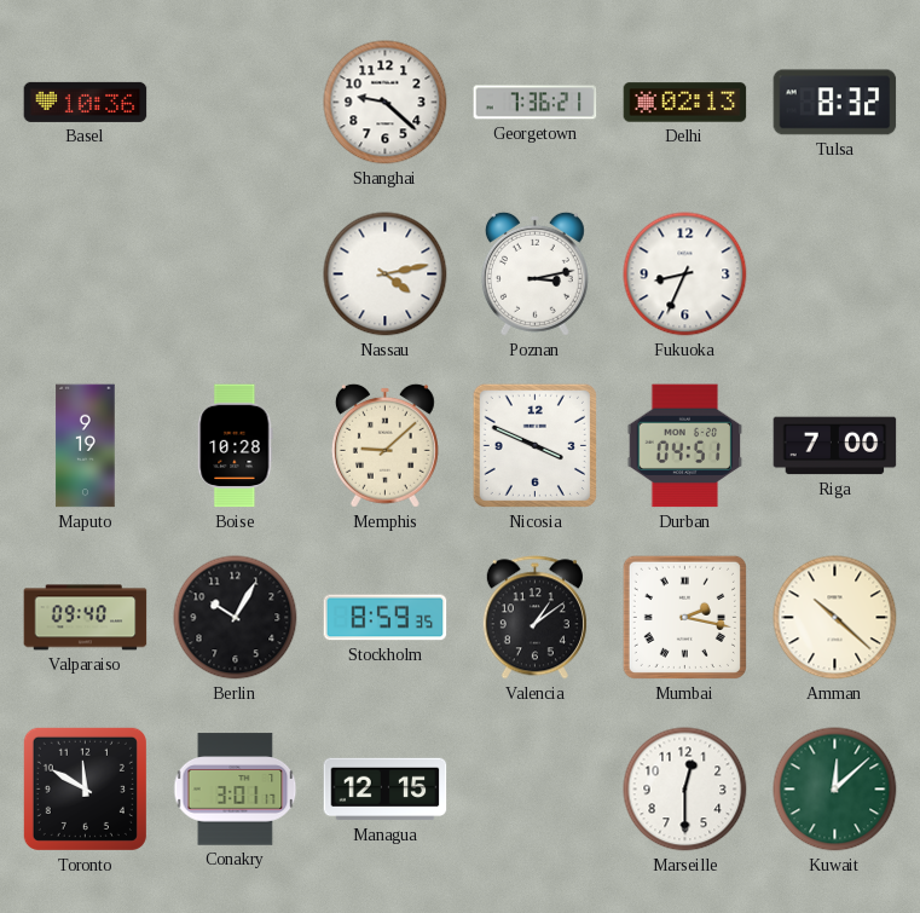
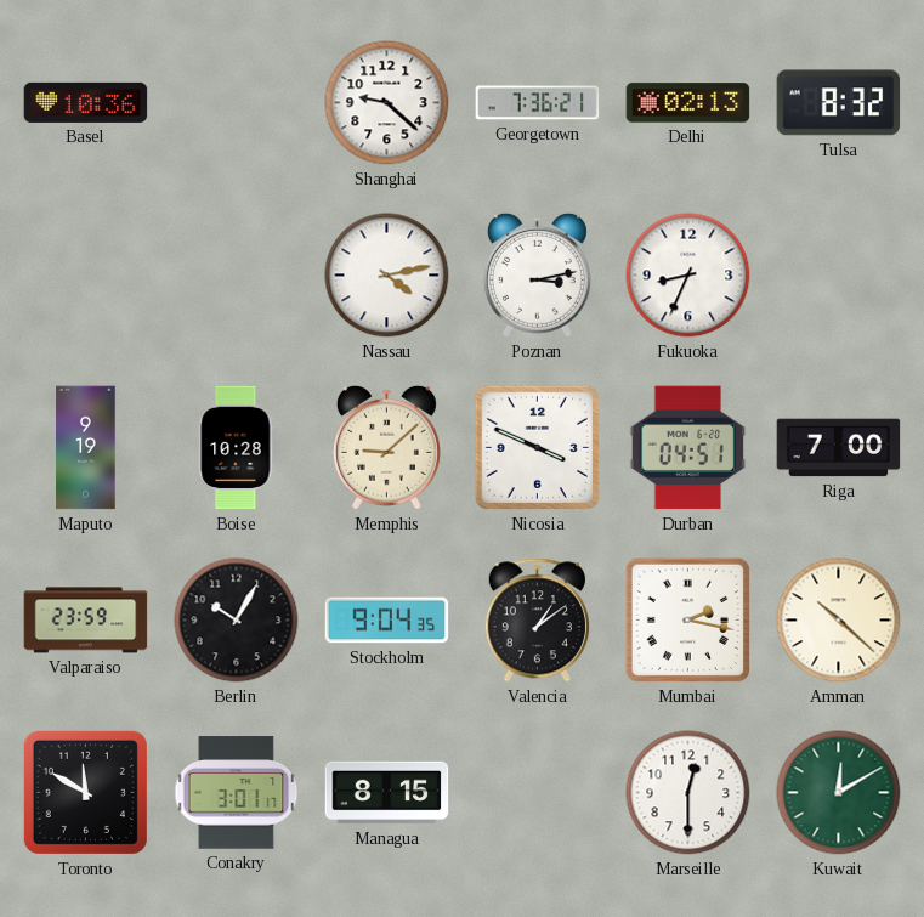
Valparaiso: 09:40 -> 23:59 (86, 621)
Stockholm: 8:59 -> 9:04 (387, 621)
Managua: 12:15 -> 8:15 (387, 793)
Kuwait: 12:08 -> 12:10 (839, 793)
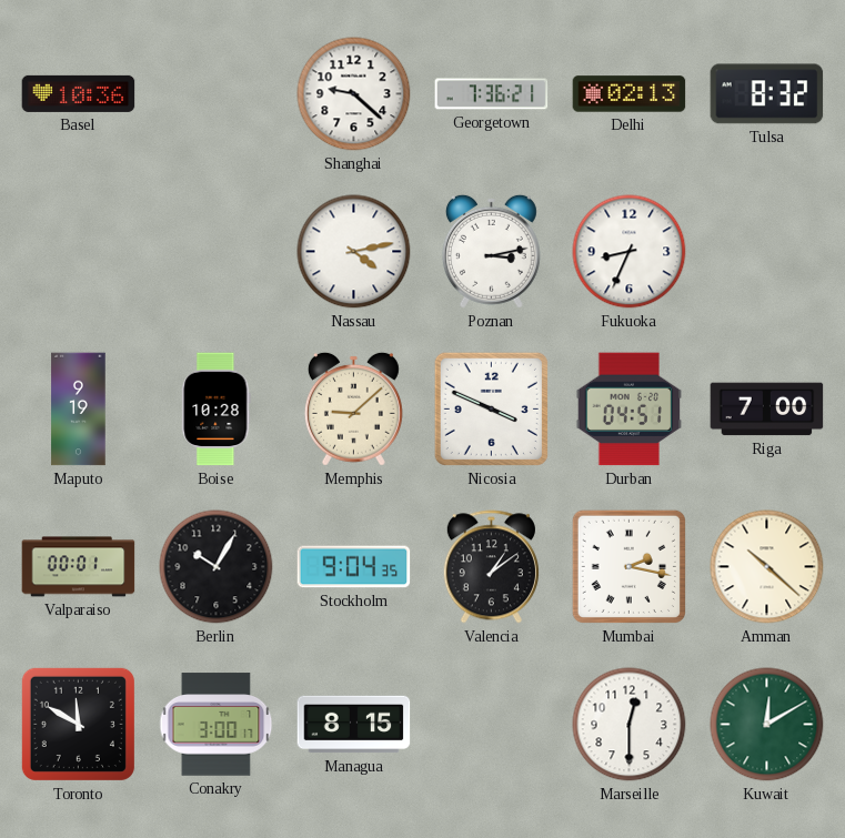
Valparaiso: 23:59 -> 00:01 (79, 567)
Conakry: 3:01 -> 3:00 (217, 725)
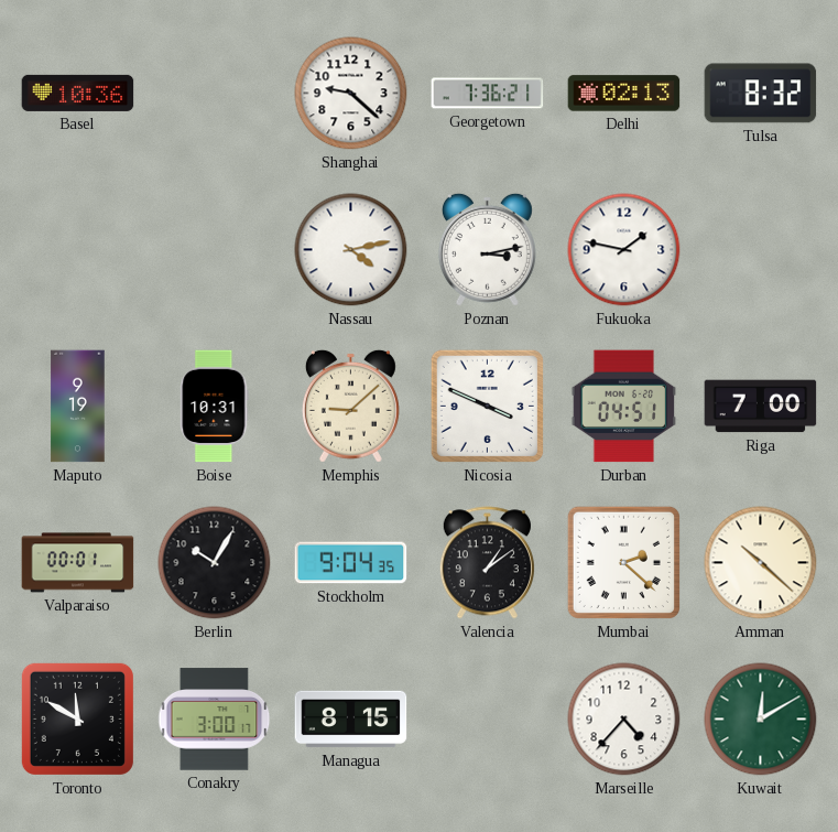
Fukuoka: 8:34 -> 1:47 (624, 250)
Boise: 10:28 -> 10:31 (215, 407)
Mumbai: 2:17 -> 2:22 (623, 562)
Marseille: 12:30 -> 4:37 (624, 720)
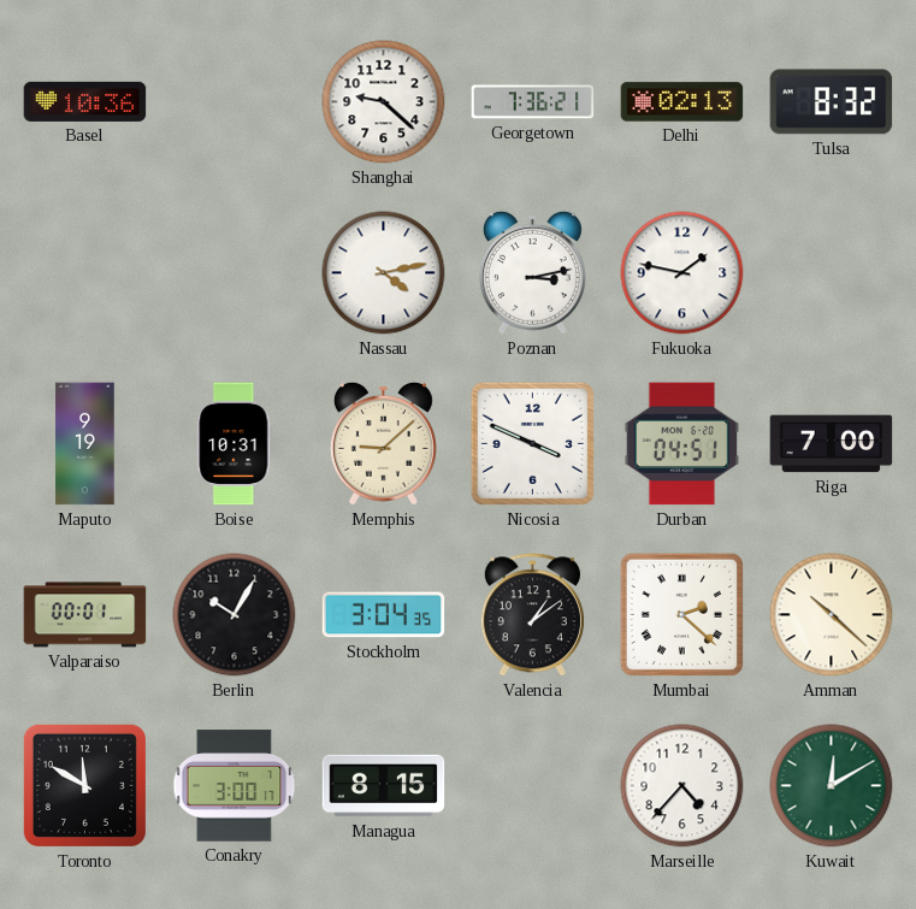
Stockholm: 9:04 -> 3:04 (384, 615)
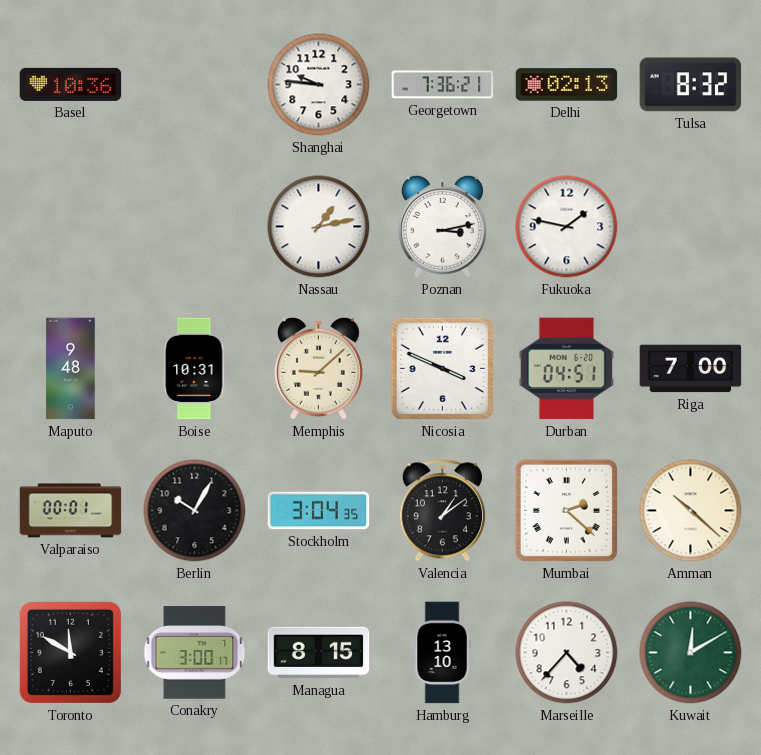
Shanghai: 9:22 -> 9:46 (319, 85)
Nassau: 4:13 -> 1:13 (319, 227)
Maputo: 9:19 -> 9:48 (71, 369)
Hamburg: none -> 13:10 (442, 653)
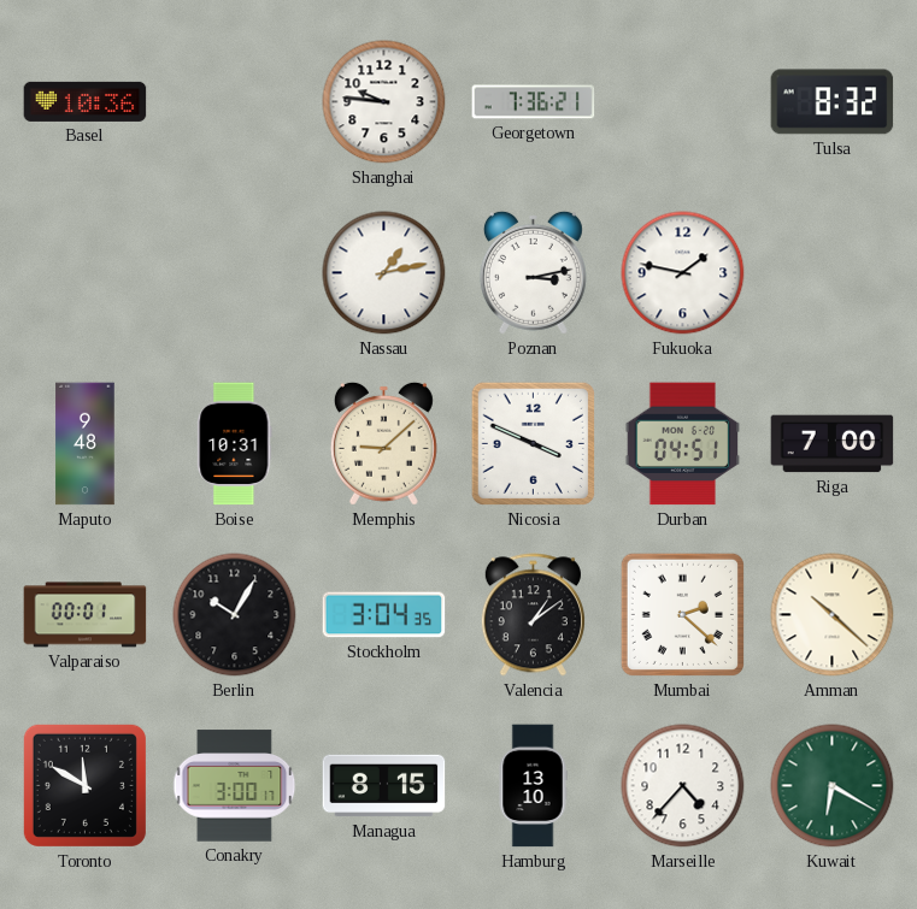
Delhi: 02:13 -> none (567, 85)
Kuwait: 12:10 -> 6:20 (833, 786)
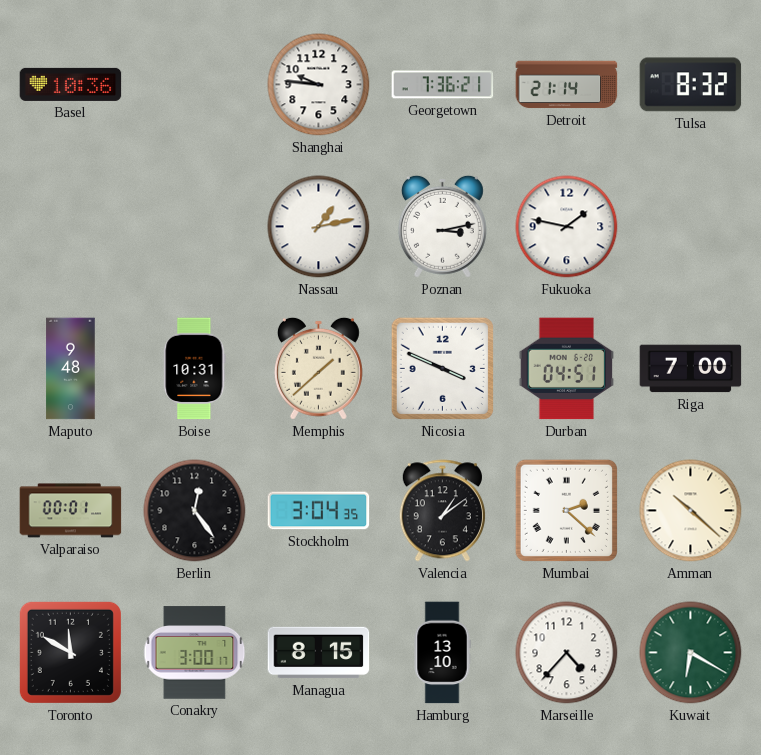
Detroit: none -> 21:14 (567, 85)
Memphis: 9:08 -> 1:38 (318, 368)
Berlin: 10:05 -> 12:24 (195, 511)
